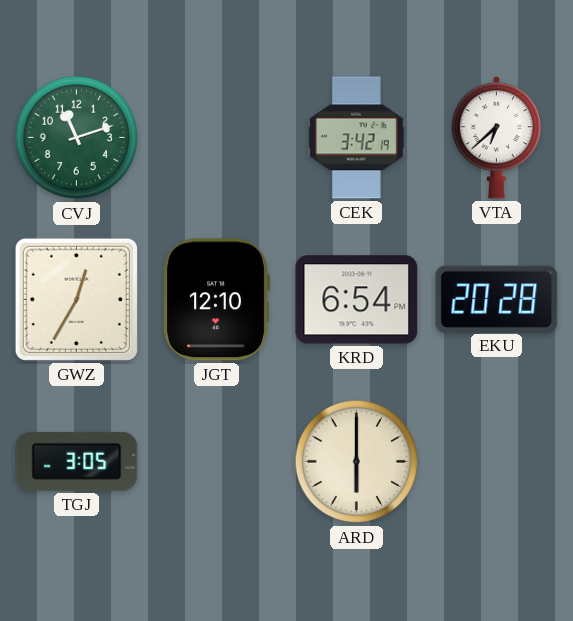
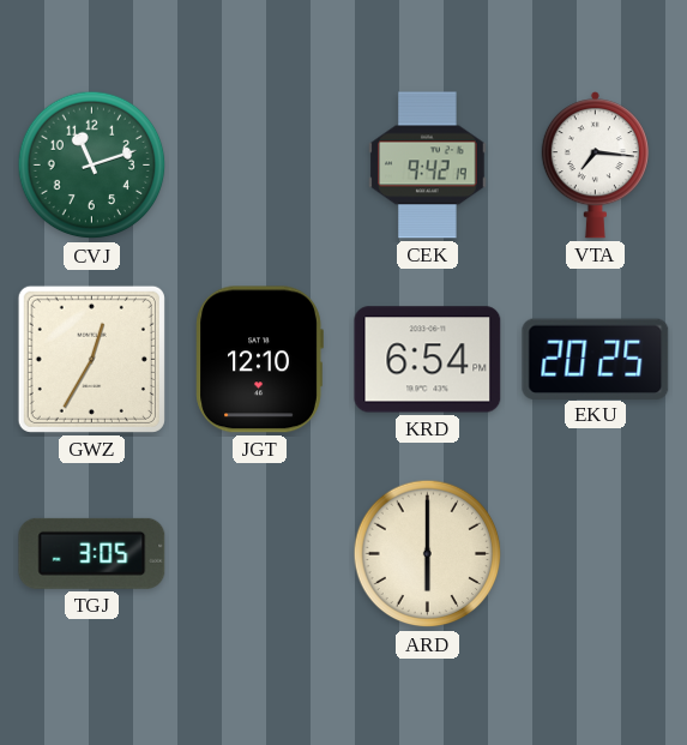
CEK: 3:42 -> 9:42 (428, 166)
VTA: 6:38 -> 7:16 (595, 166)
EKU: 20:28 -> 20:25 (596, 359)
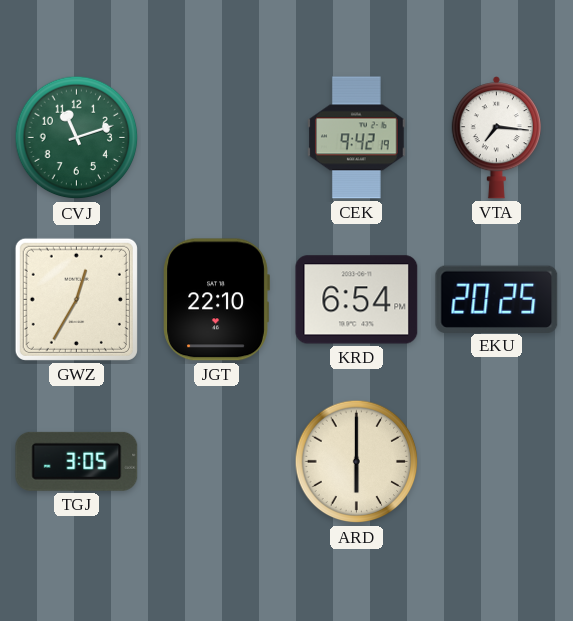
JGT: 12:10 -> 22:10 (216, 300)
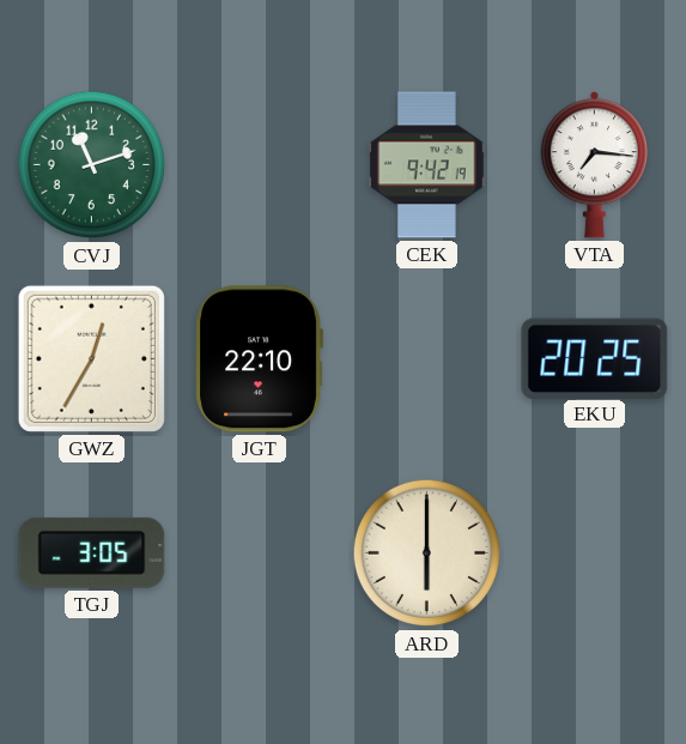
KRD: 6:54 -> none (357, 300)
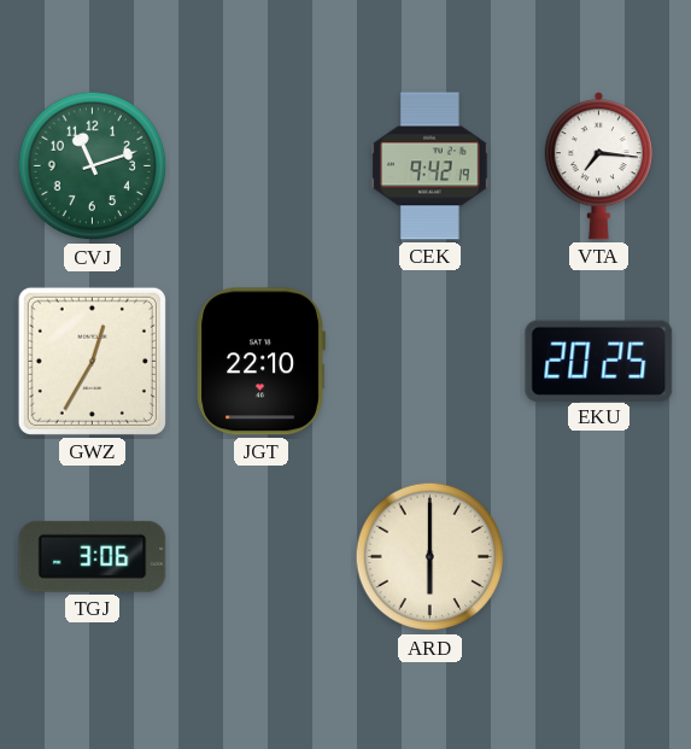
TGJ: 3:05 -> 3:06 (93, 556)
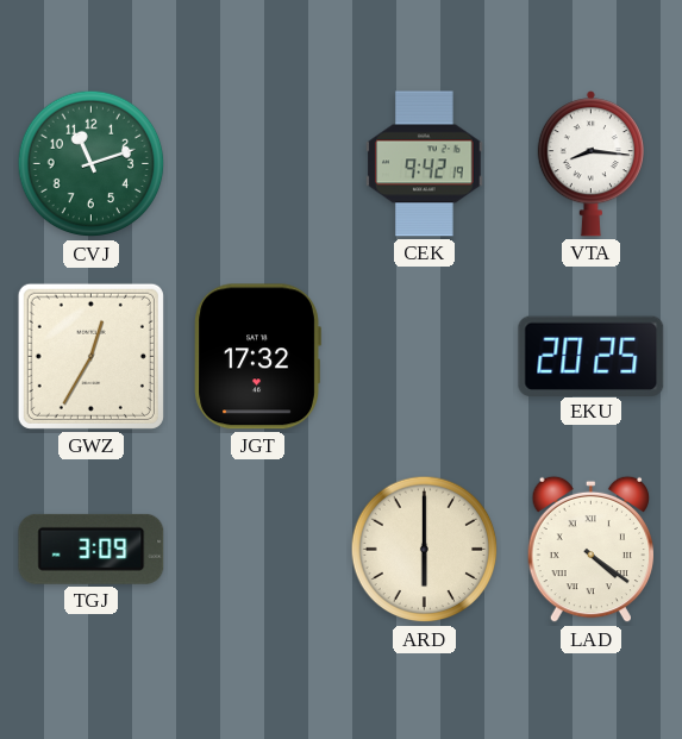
VTA: 7:16 -> 8:16 (590, 164)
JGT: 22:10 -> 17:32 (257, 357)
TGJ: 3:06 -> 3:09 (92, 549)
LAD: none -> 4:21 (590, 550)
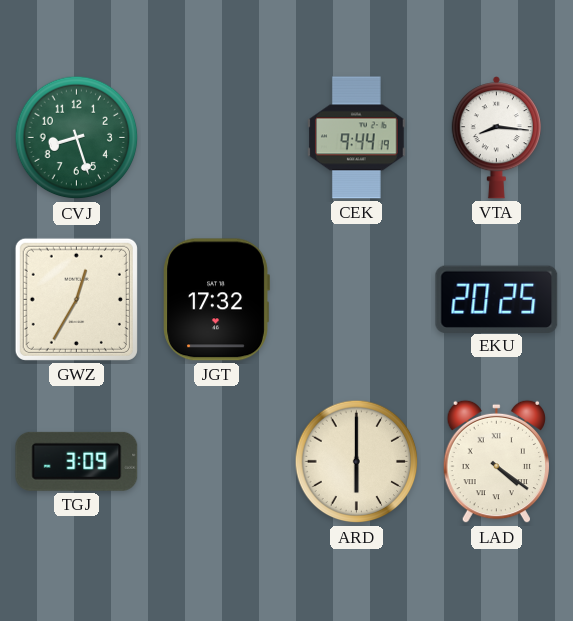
CVJ: 11:12 -> 8:27 (77, 138)
CEK: 9:42 -> 9:44 (357, 138)
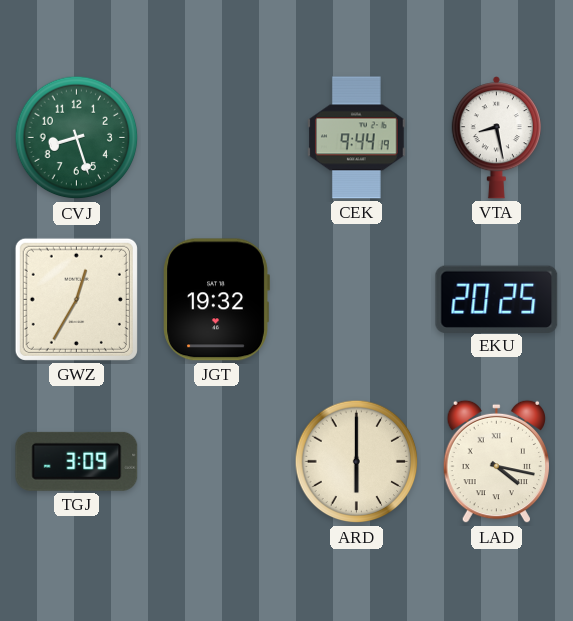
VTA: 8:16 -> 8:28 (496, 138)
JGT: 17:32 -> 19:32 (216, 300)
LAD: 4:21 -> 4:17 (496, 462)
